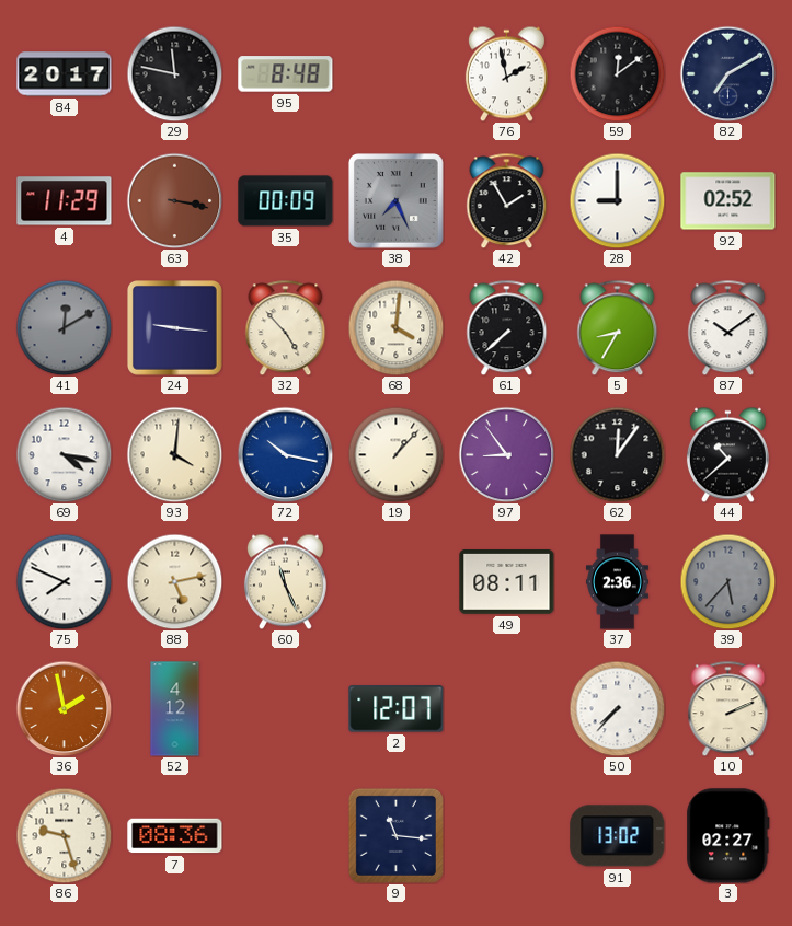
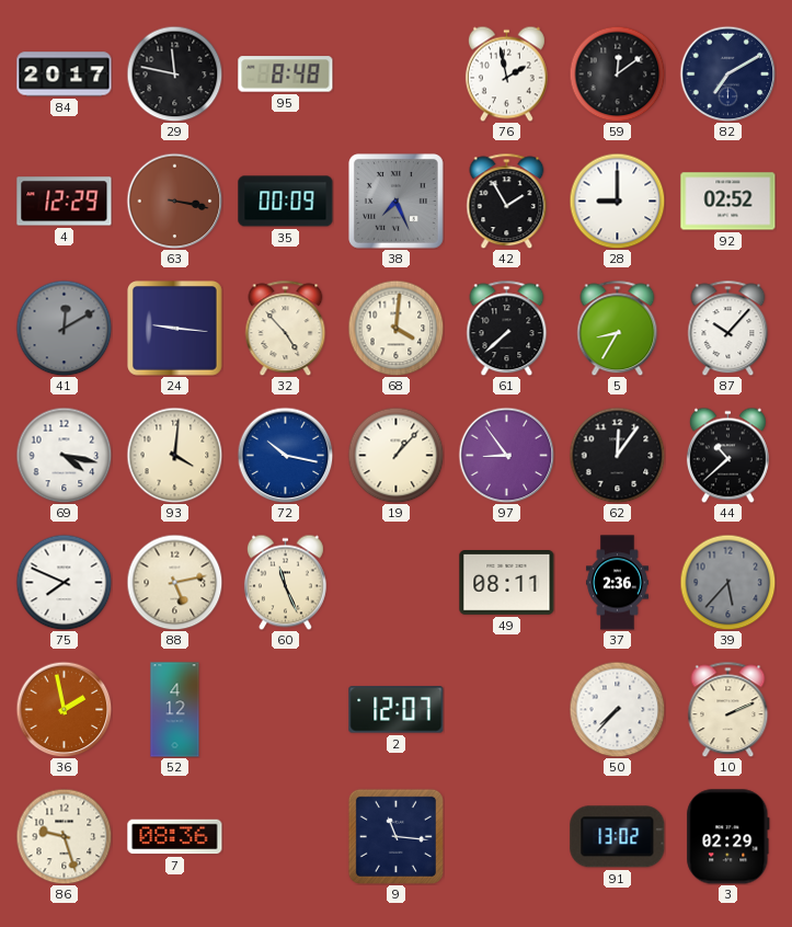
4: 11:29 -> 12:29 (65, 202)
87: 10:09 -> 10:07 (728, 328)
3: 02:27 -> 02:29 (728, 837)
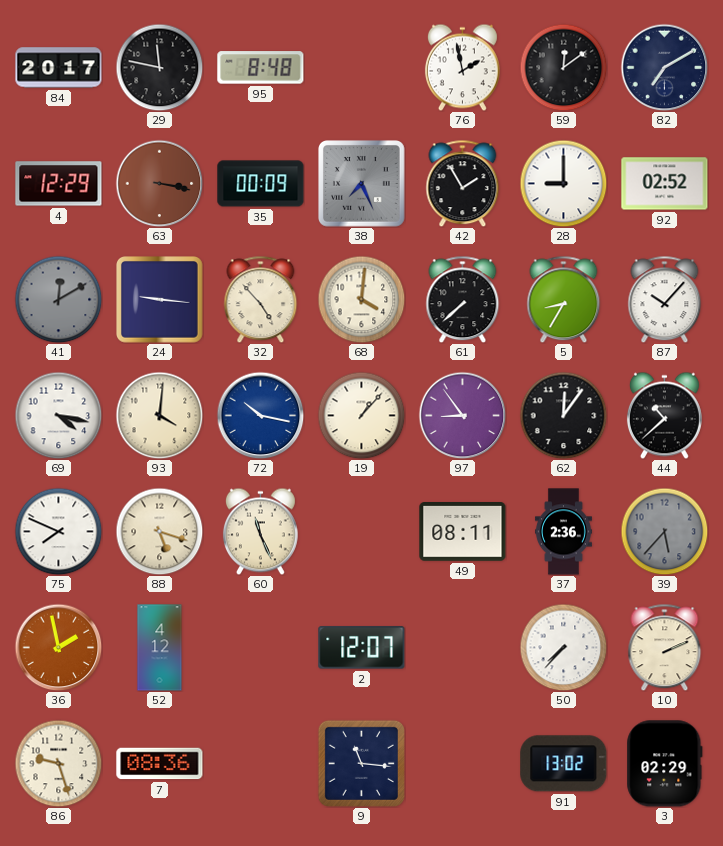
88: 5:13 -> 5:18 (159, 531)
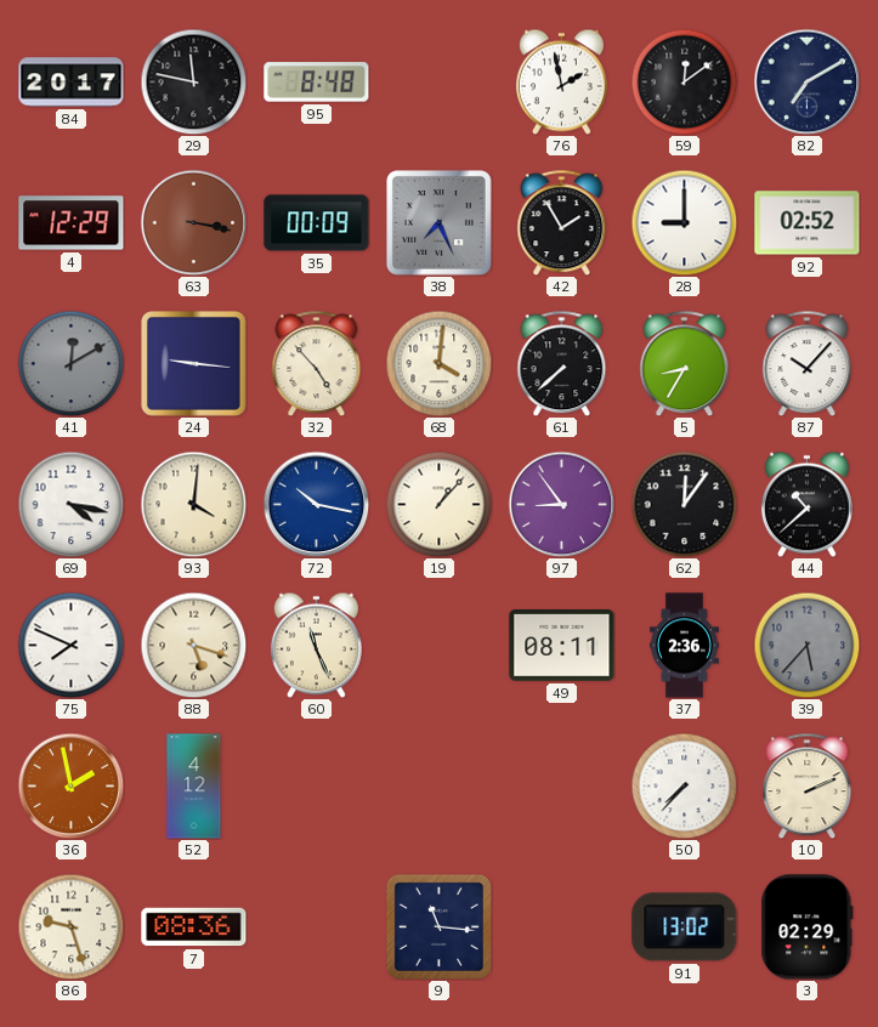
2: 12:07 -> none (362, 648)
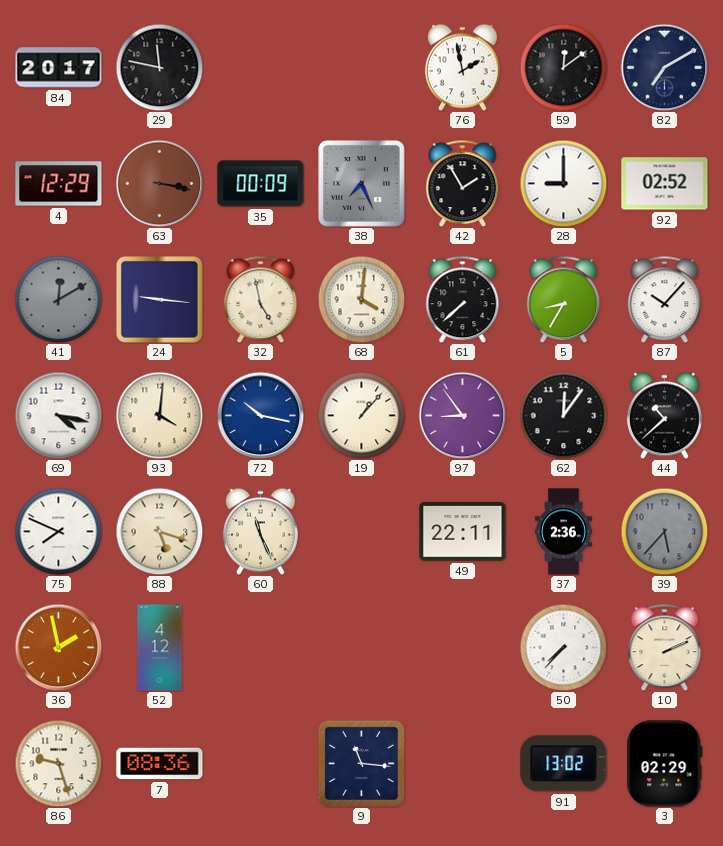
95: 8:48 -> none (317, 83)
32: 4:53 -> 4:58 (261, 299)
49: 08:11 -> 22:11 (463, 532)
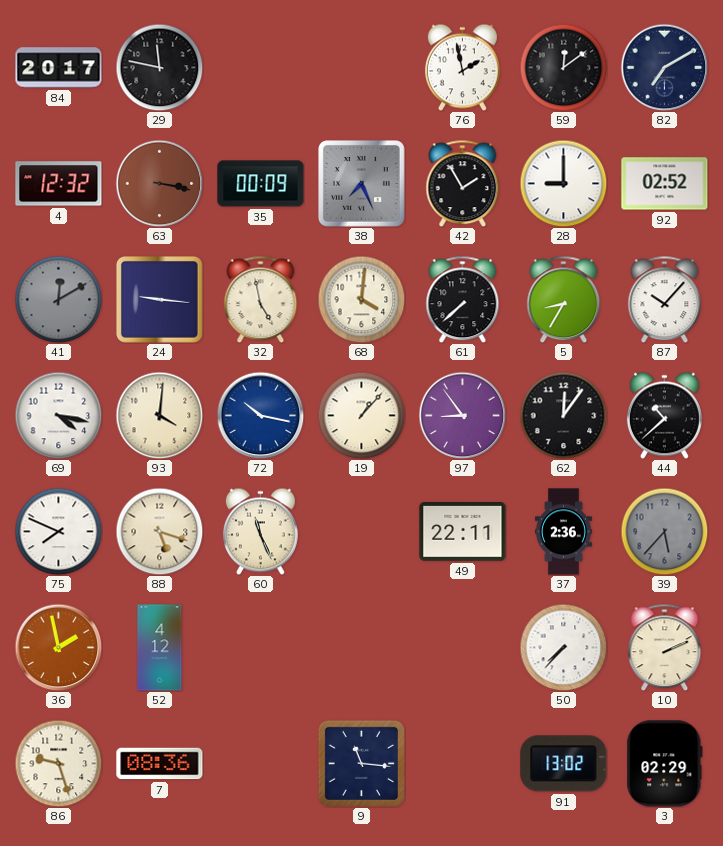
4: 12:29 -> 12:32 (59, 184)
